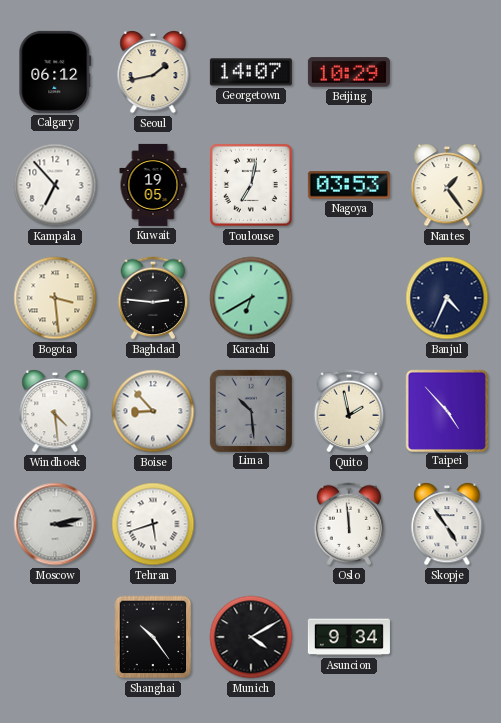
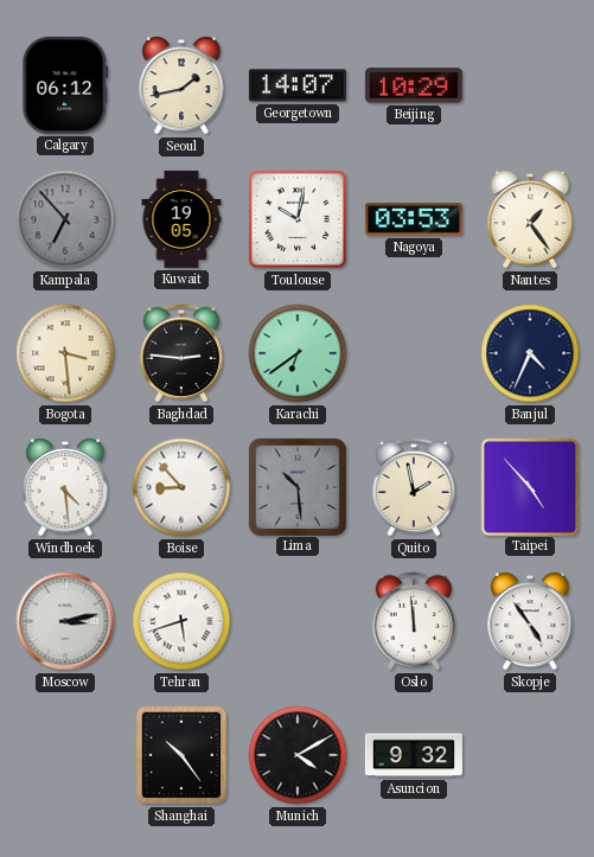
Kampala dial: white -> grey (65, 219)
Toulouse: 7:02 -> 10:02 (298, 219)
Karachi: 6:40 -> 6:39 (298, 353)
Asuncion: 9:34 -> 9:32 (414, 755)
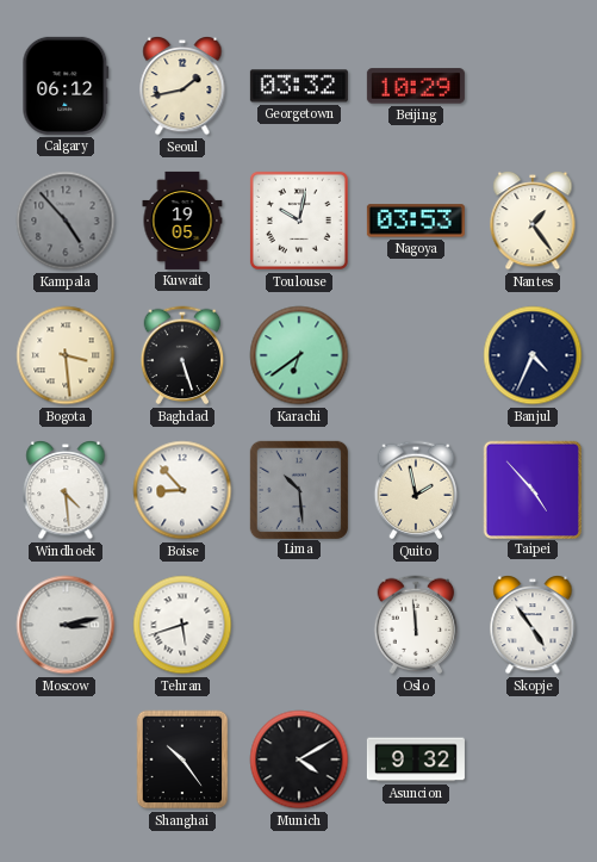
Georgetown: 14:07 -> 03:32 (299, 86)
Kampala: 6:53 -> 4:53 (66, 221)
Baghdad: 2:46 -> 5:27 (182, 355)
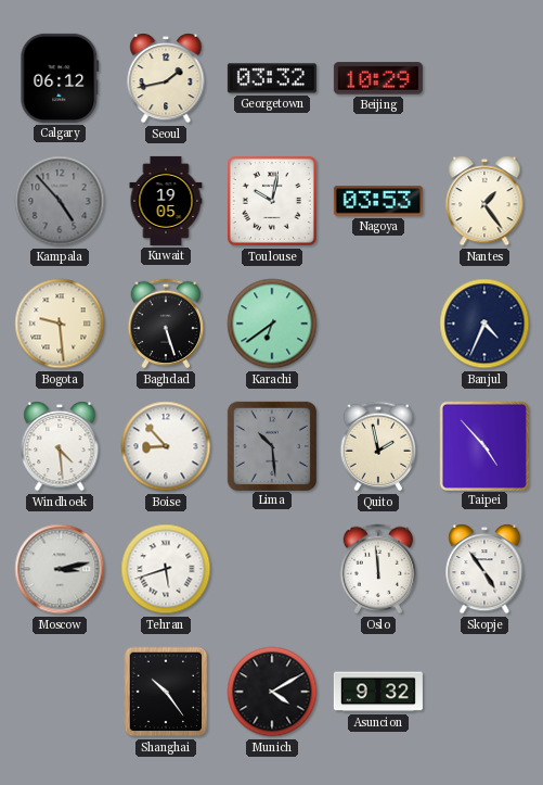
Bogota: 3:29 -> 9:29 (60, 324)
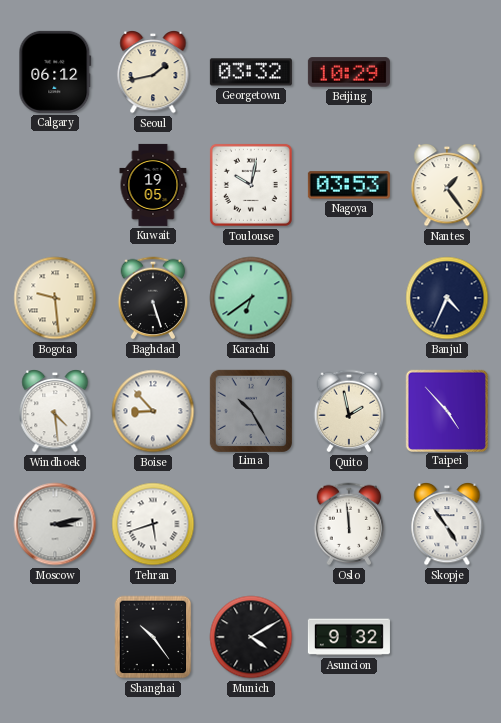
Kampala: 4:53 -> none (60, 201)
Lima: 10:29 -> 10:25 (250, 410)
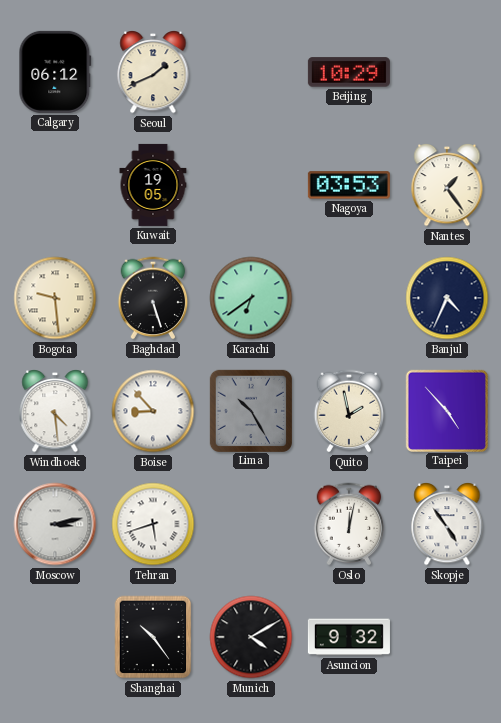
Seoul: 1:43 -> 1:41 (153, 73)
Georgetown: 03:32 -> none (251, 72)
Toulouse: 10:02 -> none (251, 185)
Oslo: 11:59 -> 12:02 (349, 524)
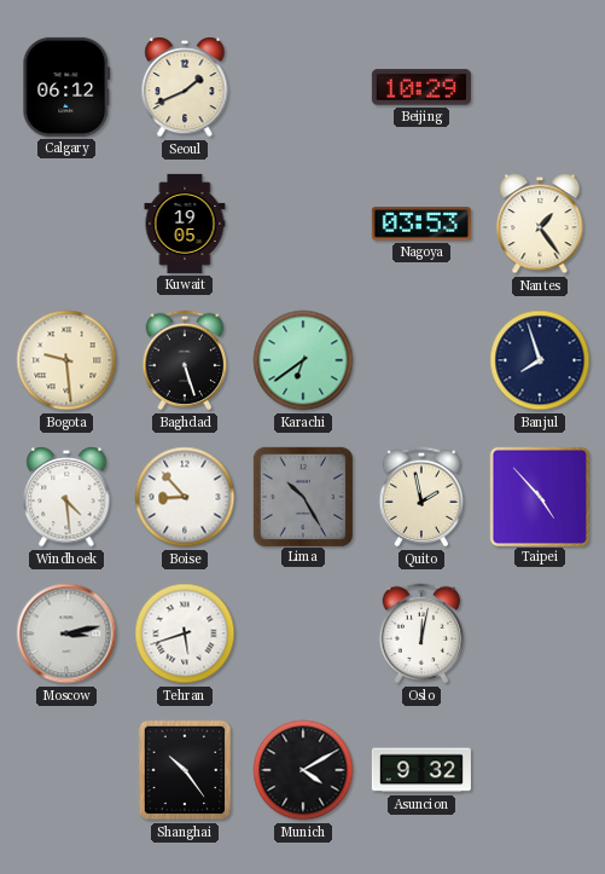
Banjul: 4:34 -> 7:57 (540, 360)
Skopje: 4:54 -> none (447, 525)
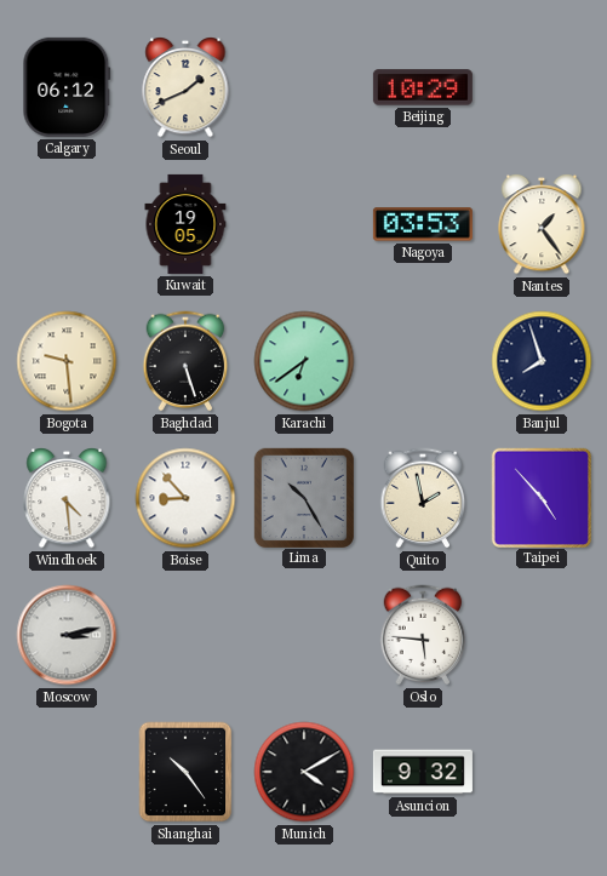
Tehran: 5:42 -> none (185, 633)
Oslo: 12:02 -> 5:46 (423, 635)
